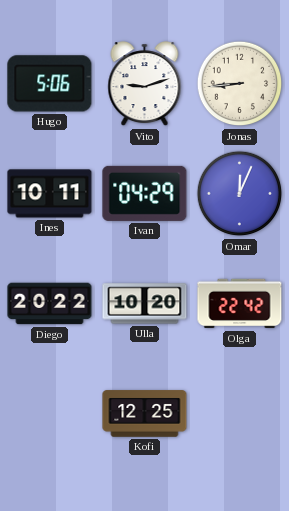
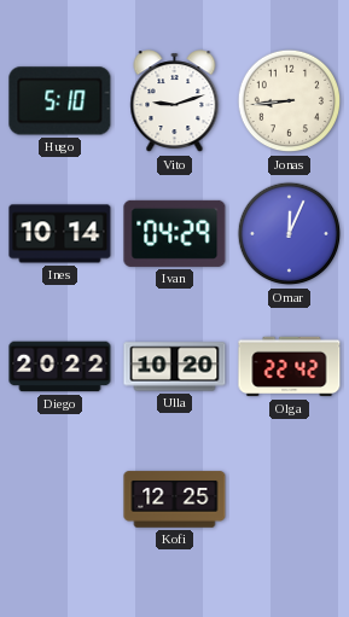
Hugo: 5:06 -> 5:10 (60, 101)
Ines: 10:11 -> 10:14 (60, 234)
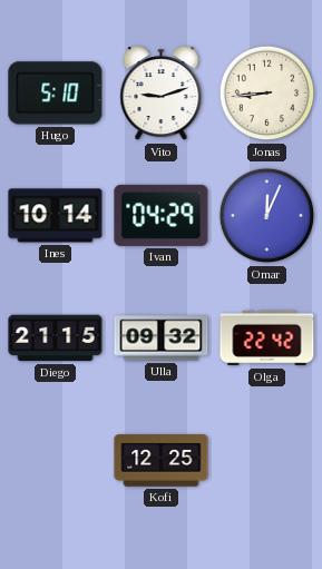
Diego: 20:22 -> 21:15 (56, 339)
Ulla: 10:20 -> 09:32 (162, 339)
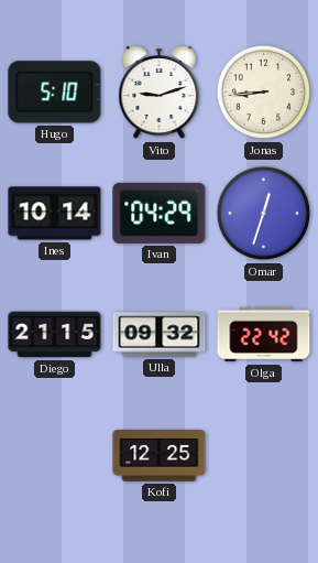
Omar: 12:04 -> 12:33 (264, 214)
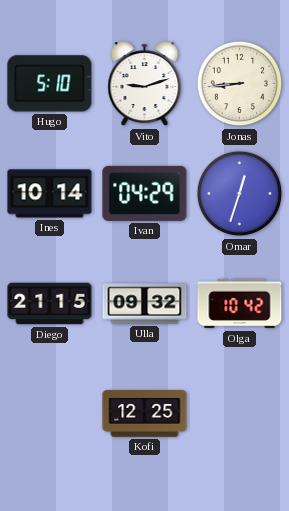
Olga: 22:42 -> 10:42 (240, 304)
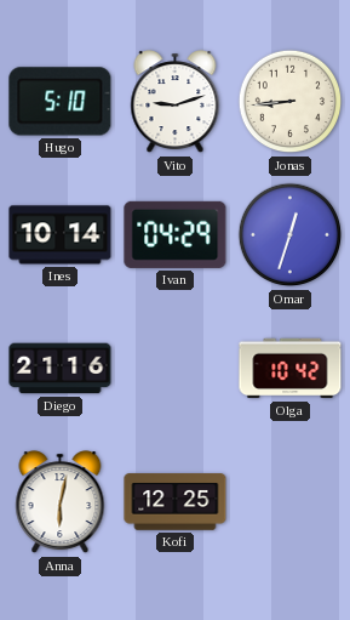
Diego: 21:15 -> 21:16 (61, 369)
Ulla: 09:32 -> none (145, 304)
Anna: none -> 6:02 (61, 502)
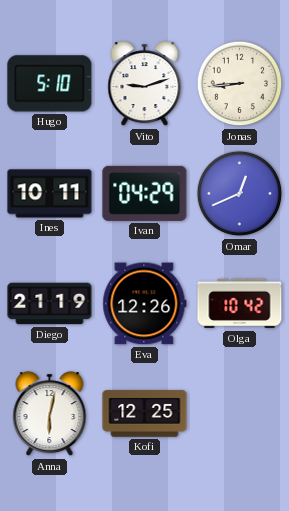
Ines: 10:14 -> 10:11 (50, 194)
Omar: 12:33 -> 12:41 (240, 194)
Diego: 21:16 -> 21:19 (50, 304)
Eva: none -> 12:26 (145, 304)
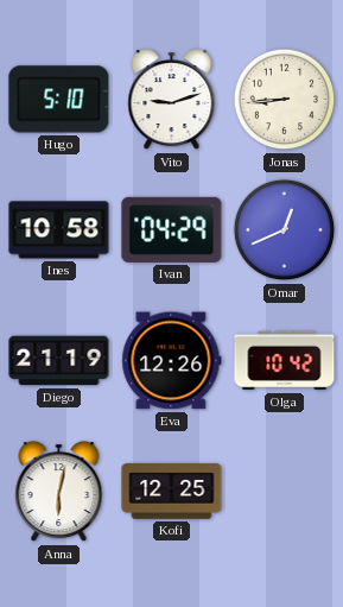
Ines: 10:11 -> 10:58 (59, 230)
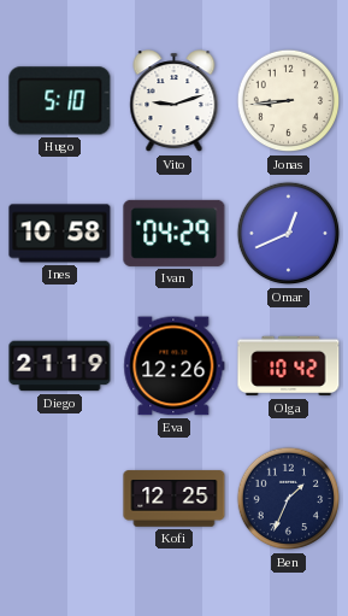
Anna: 6:02 -> none (59, 492)
Ben: none -> 1:34 (289, 499)
